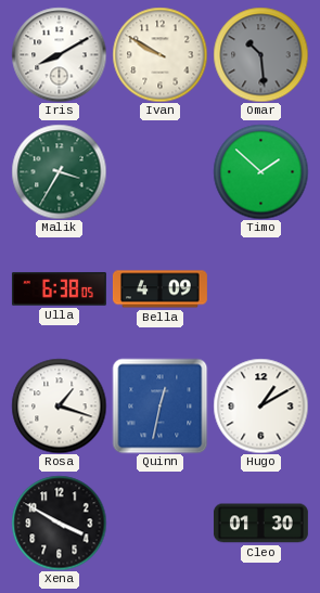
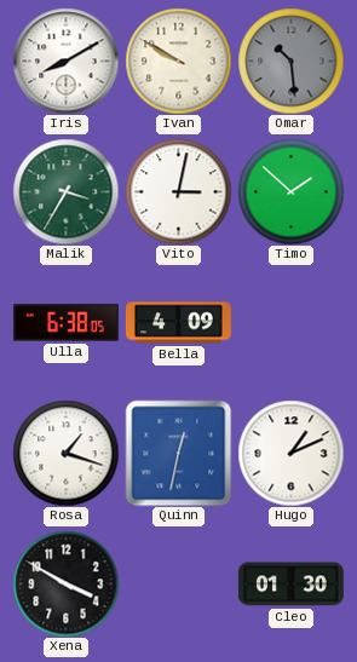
Vito: none -> 3:02 (178, 191)
Hugo: 1:10 -> 1:11 (290, 453)
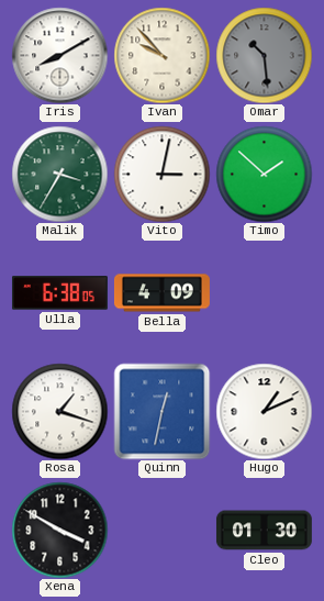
Ivan: 9:50 -> 9:53 (161, 55)
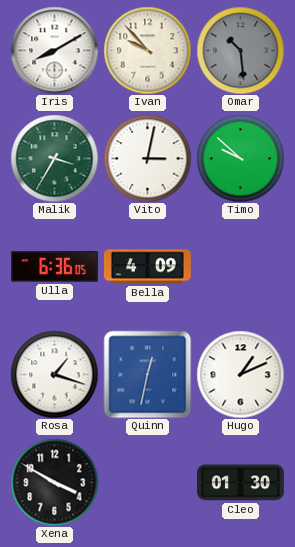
Timo: 1:52 -> 9:52 (240, 158)
Ulla: 6:38 -> 6:36 (54, 267)
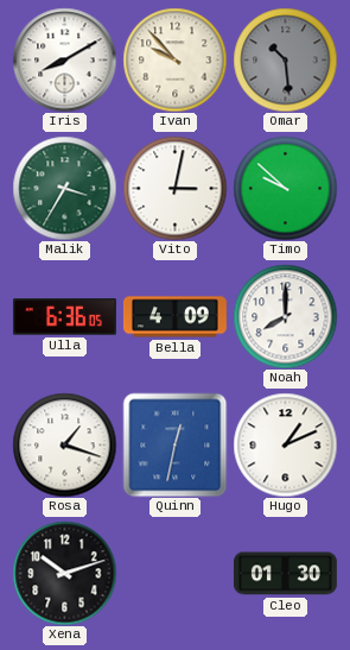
Noah: none -> 8:00 (285, 316)
Xena: 3:50 -> 10:12 (64, 573)
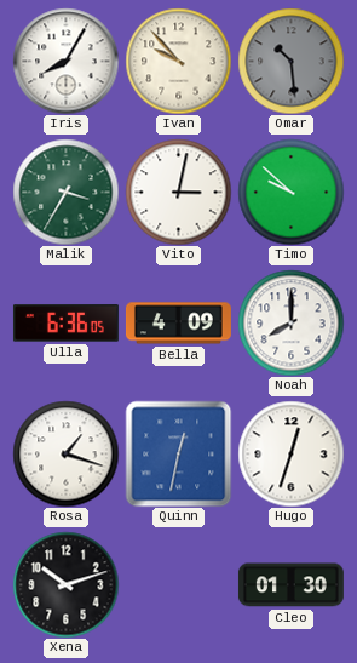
Iris: 8:10 -> 8:05 (65, 61)
Hugo: 1:11 -> 12:33 (290, 453)
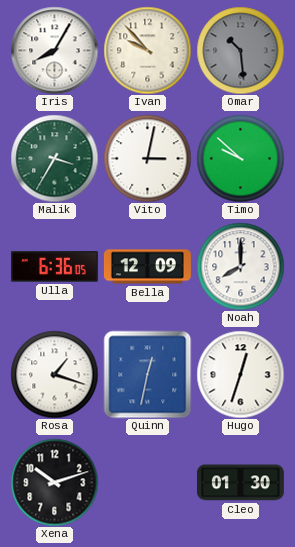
Bella: 4:09 -> 12:09 (147, 267)
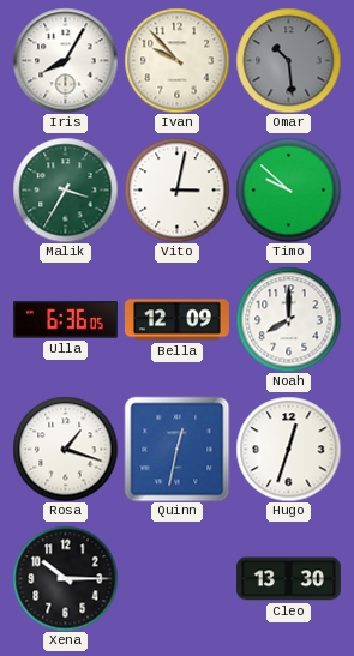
Xena: 10:12 -> 10:15 (65, 578)
Cleo: 01:30 -> 13:30 (288, 579)
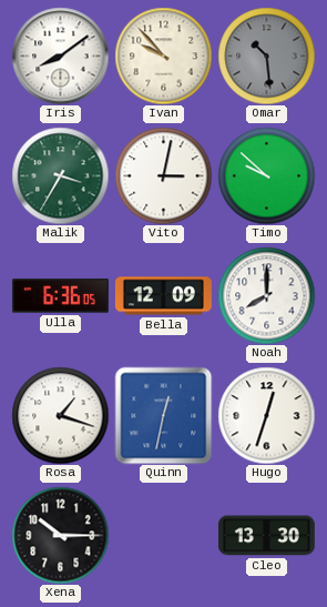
Iris: 8:05 -> 8:09 (60, 55)
